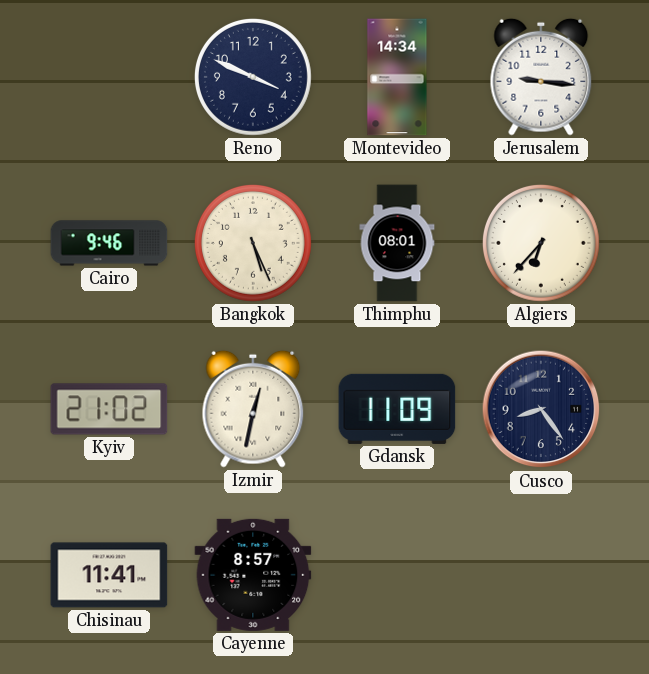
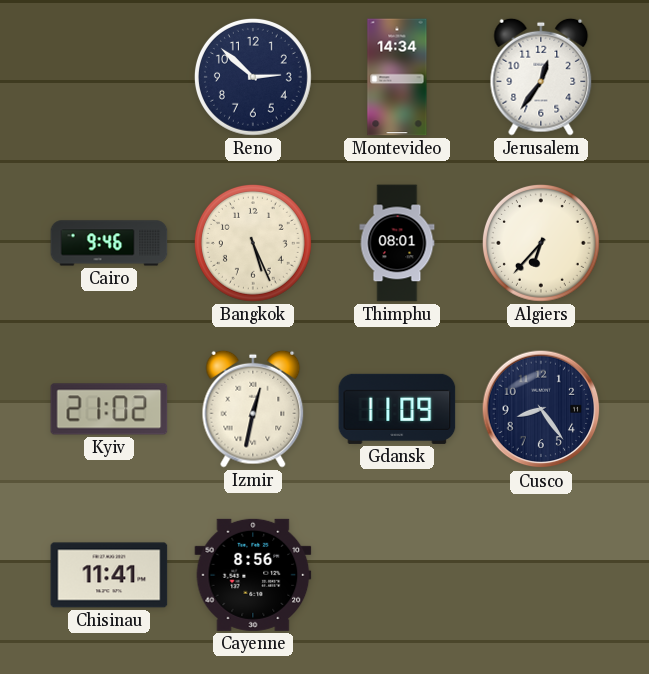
Reno: 3:49 -> 2:52 (253, 77)
Jerusalem: 9:16 -> 12:36 (541, 77)
Cayenne: 8:57 -> 8:56 (253, 575)
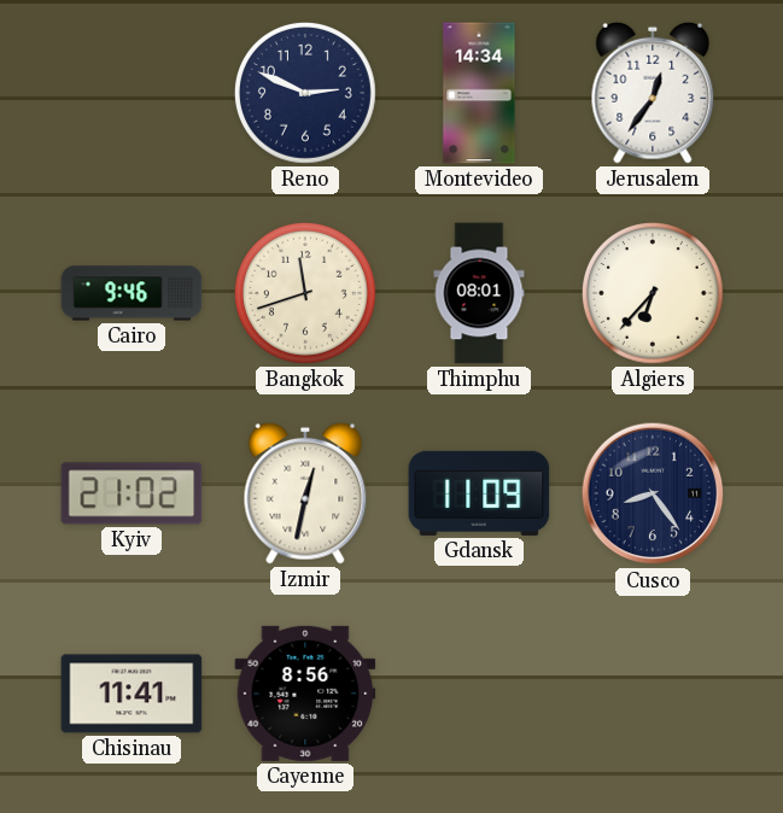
Reno: 2:52 -> 2:49 (305, 93)
Bangkok: 5:26 -> 11:42 (305, 293)
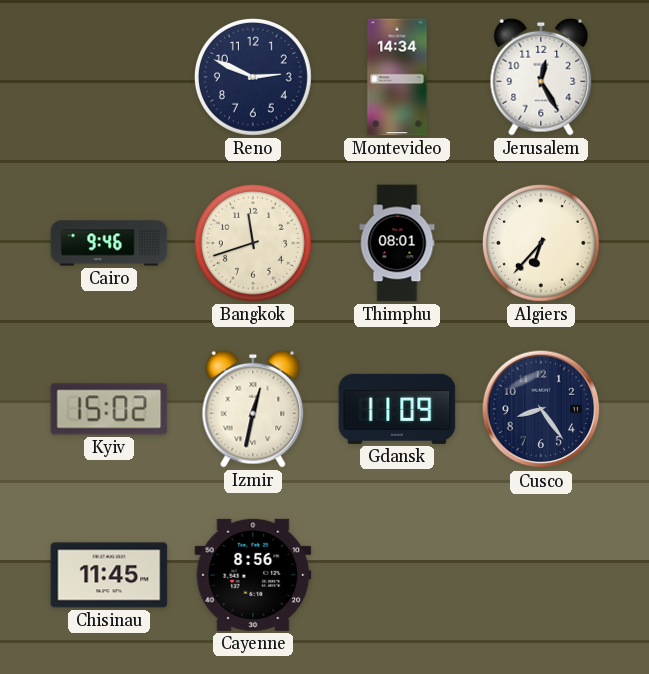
Jerusalem: 12:36 -> 12:25 (541, 77)
Kyiv: 21:02 -> 15:02 (109, 409)
Chisinau: 11:41 -> 11:45 (109, 575)
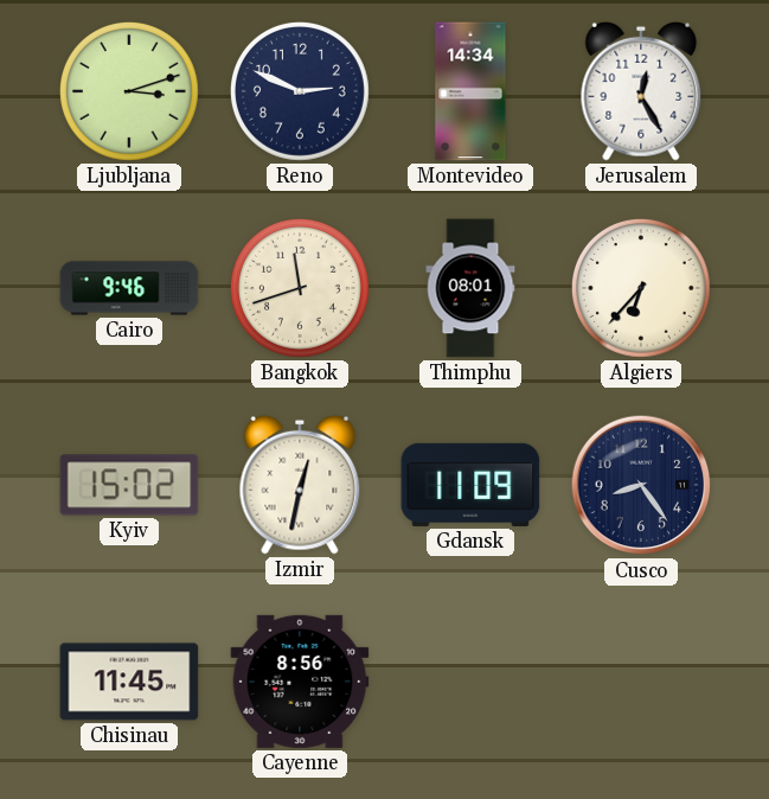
Ljubljana: none -> 3:12 (129, 91)
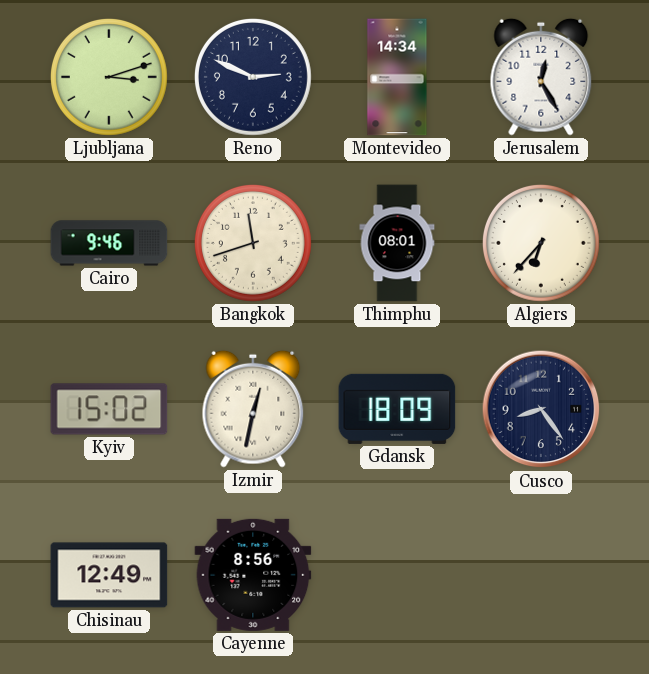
Gdansk: 11:09 -> 18:09 (397, 409)
Chisinau: 11:45 -> 12:49 (109, 575)
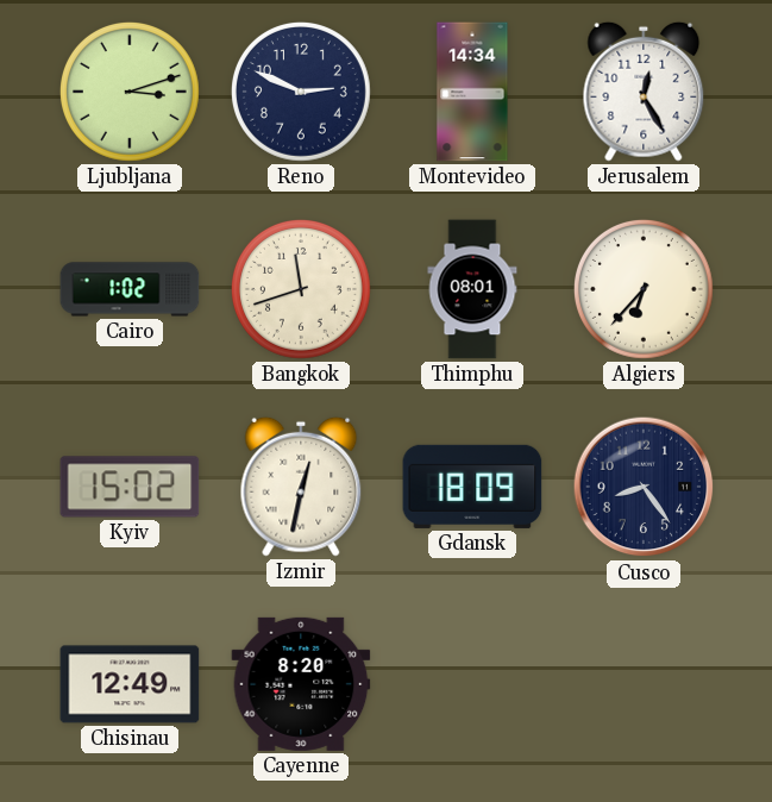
Cairo: 9:46 -> 1:02 (130, 289)
Cayenne: 8:56 -> 8:20 (301, 684)
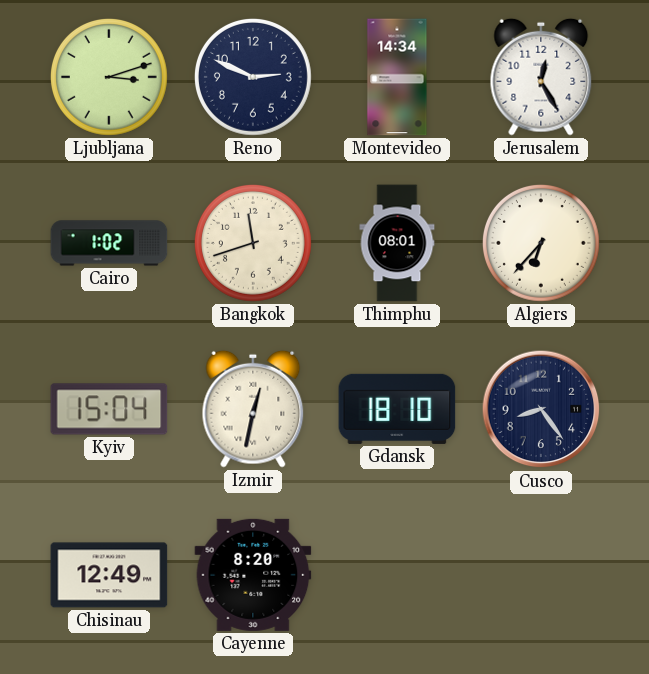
Kyiv: 15:02 -> 15:04 (109, 409)
Gdansk: 18:09 -> 18:10 (397, 409)
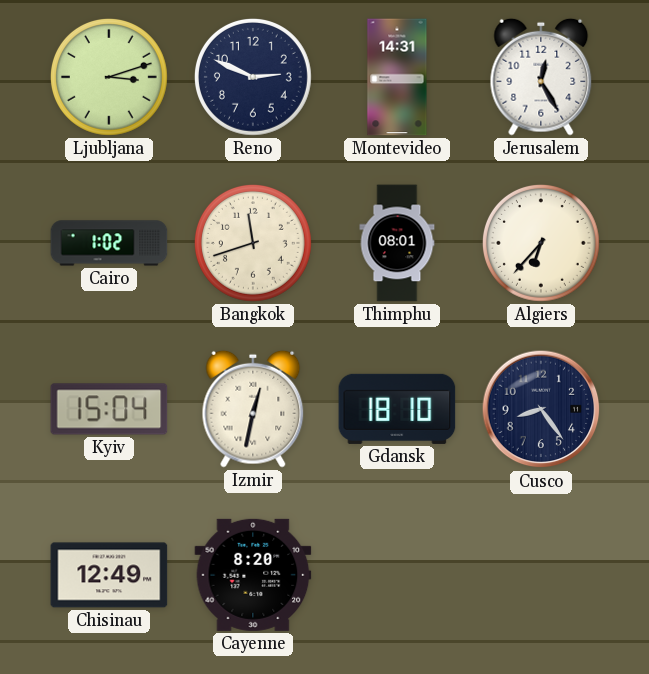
Montevideo: 14:34 -> 14:31 (397, 77)
